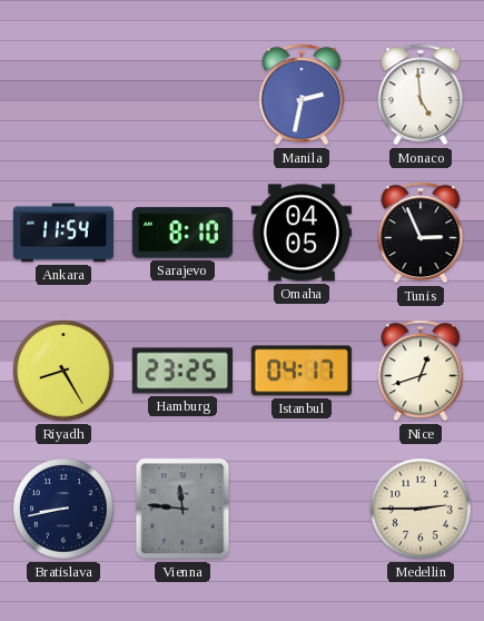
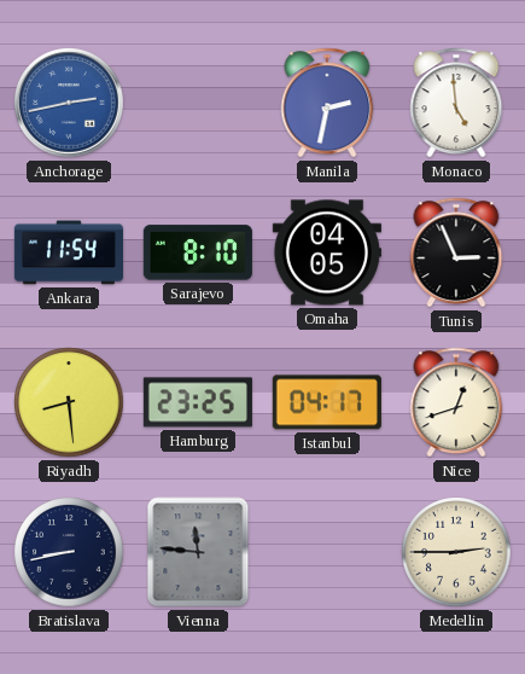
Anchorage: none -> 2:43 (69, 103)
Riyadh: 8:25 -> 8:29 (69, 402)
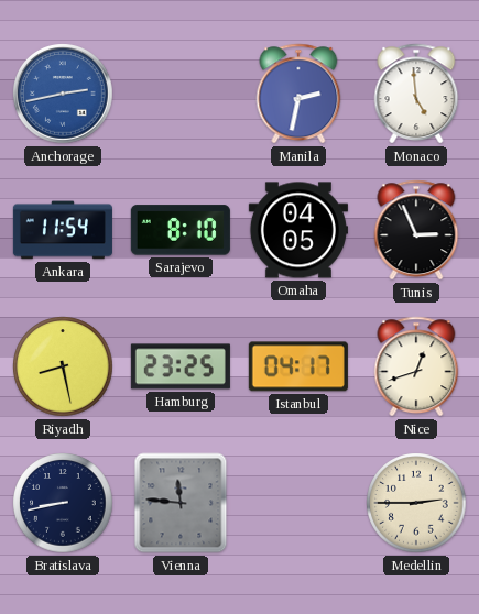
Riyadh: 8:29 -> 8:28 (63, 366)
